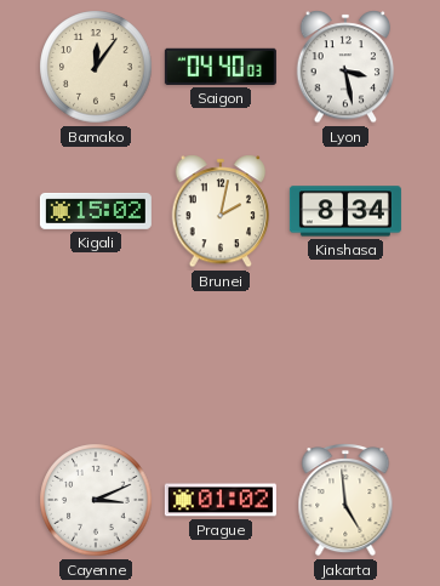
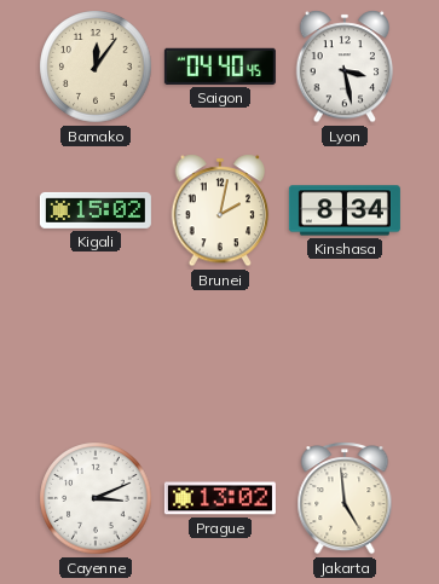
Saigon: 04:40:03 -> 04:40:45 (220, 67)
Prague: 01:02 -> 13:02 (220, 498)
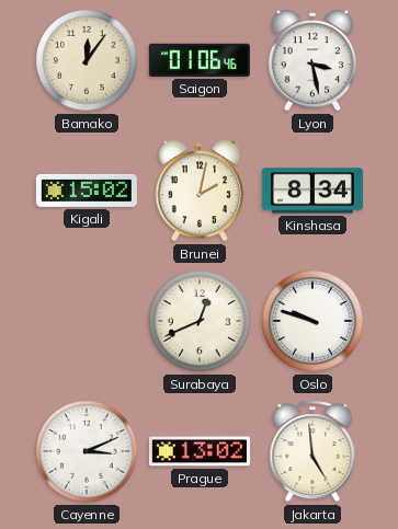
Saigon: 04:40 -> 01:06 (200, 60)
Surabaya: none -> 12:41 (200, 321)
Oslo: none -> 9:48 (312, 321)
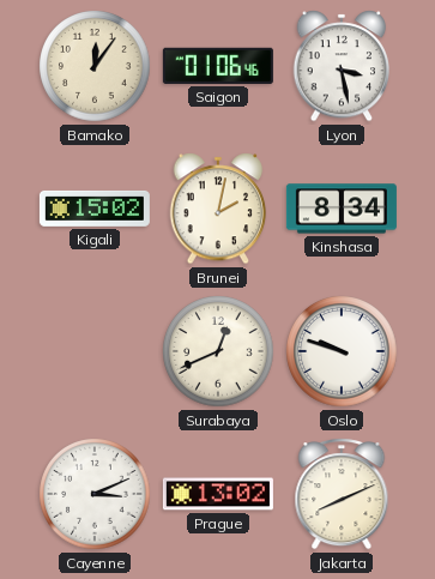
Jakarta: 4:59 -> 8:11 (342, 494)
